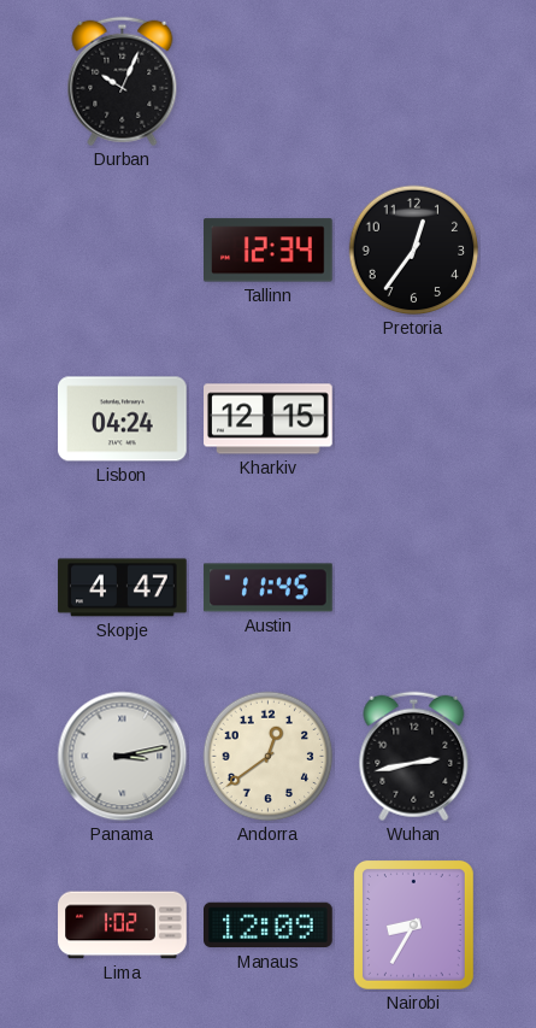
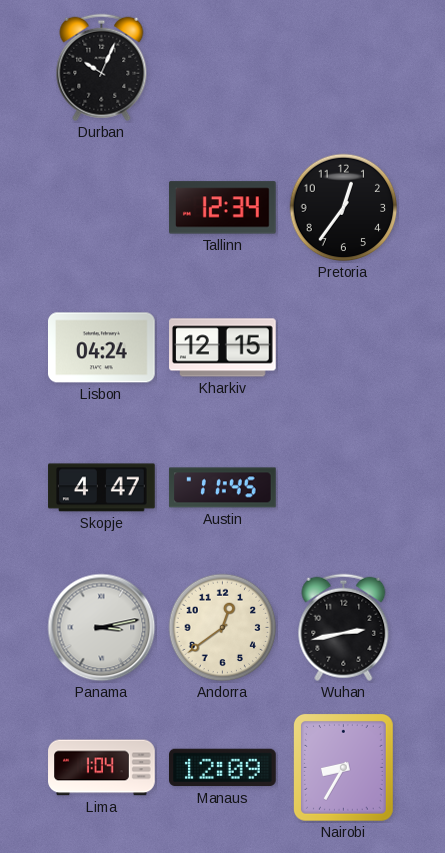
Lima: 1:02 -> 1:04 (102, 768)
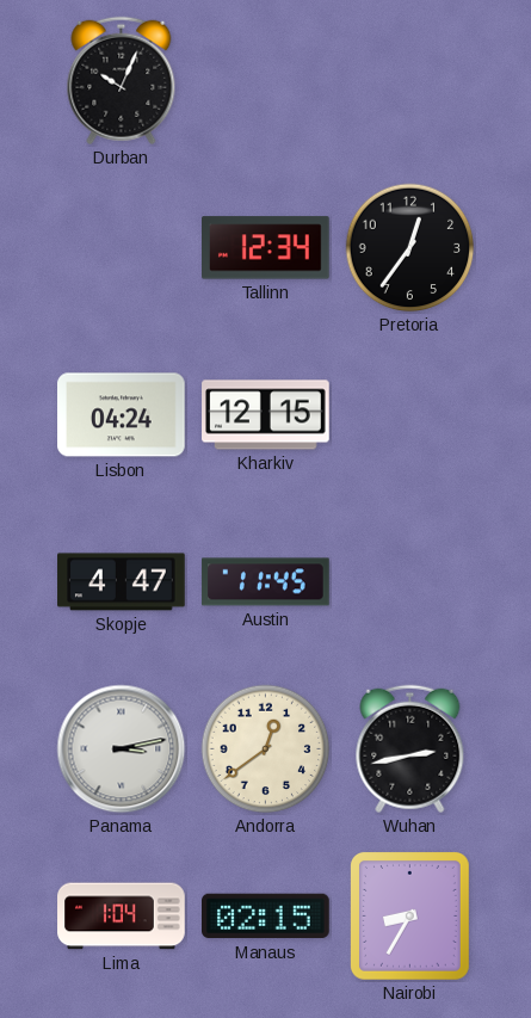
Manaus: 12:09 -> 02:15 (266, 917)
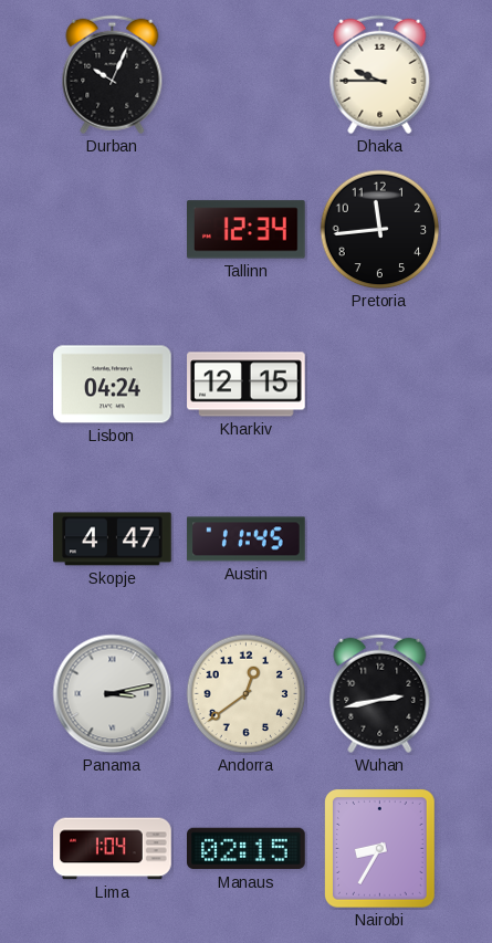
Dhaka: none -> 9:45 (380, 75)
Pretoria: 12:36 -> 11:44 (380, 230)
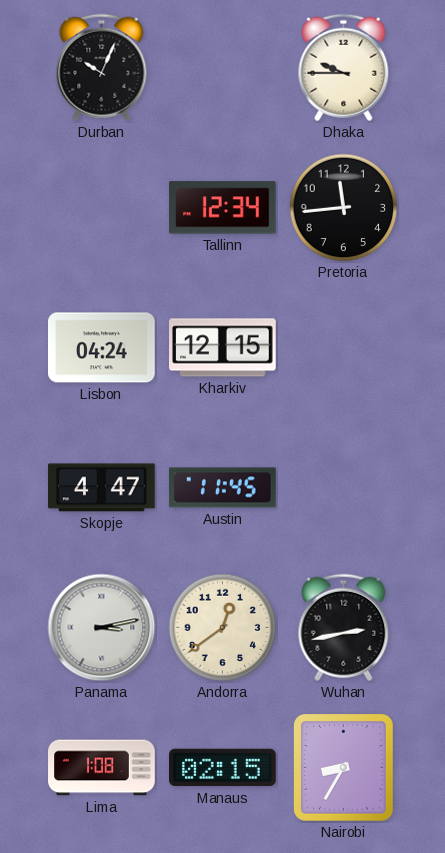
Lima: 1:04 -> 1:08 (102, 768)
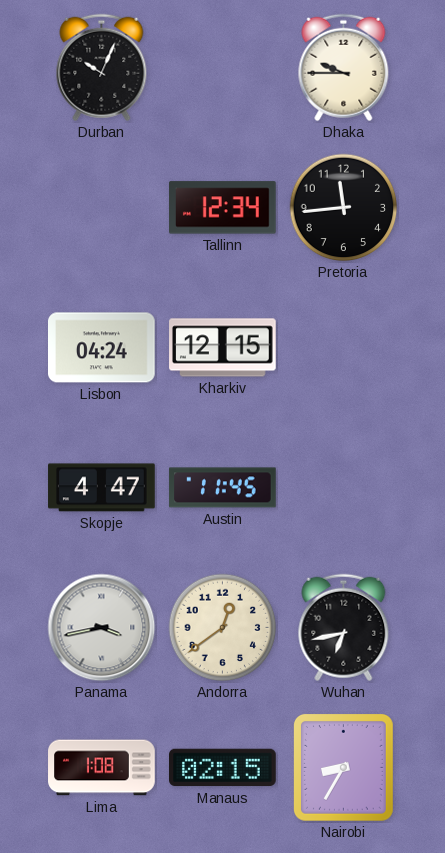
Panama: 3:13 -> 3:43 (102, 628)
Wuhan: 2:43 -> 6:43 (344, 628)
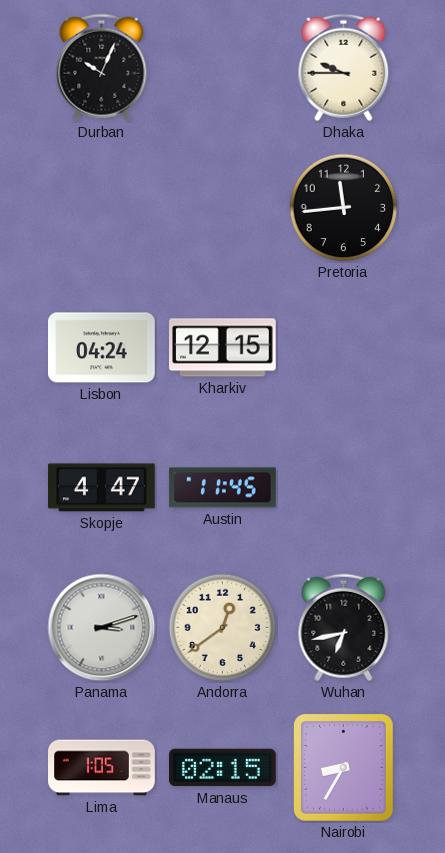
Tallinn: 12:34 -> none (223, 208)
Panama: 3:43 -> 3:12 (102, 628)
Lima: 1:08 -> 1:05 (102, 768)
